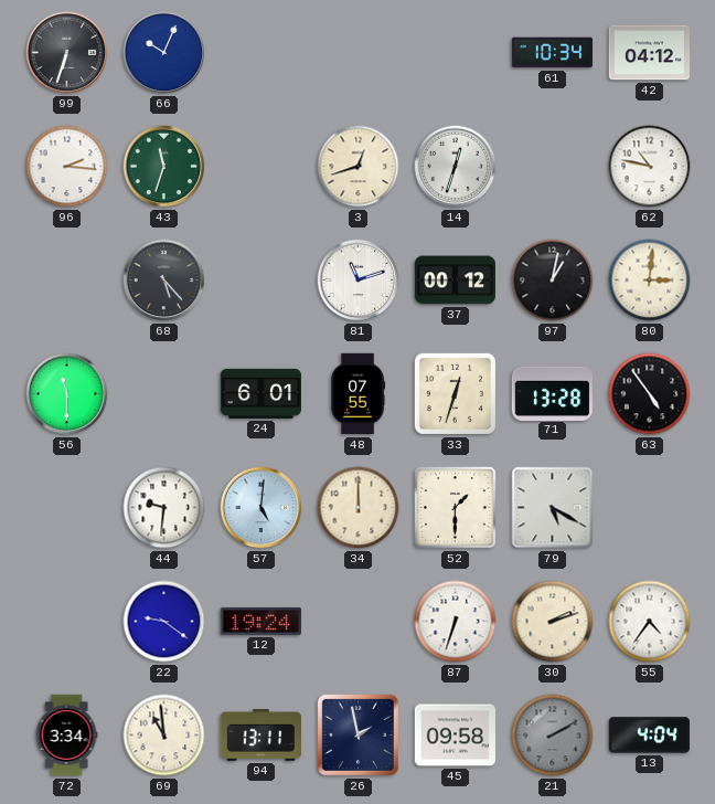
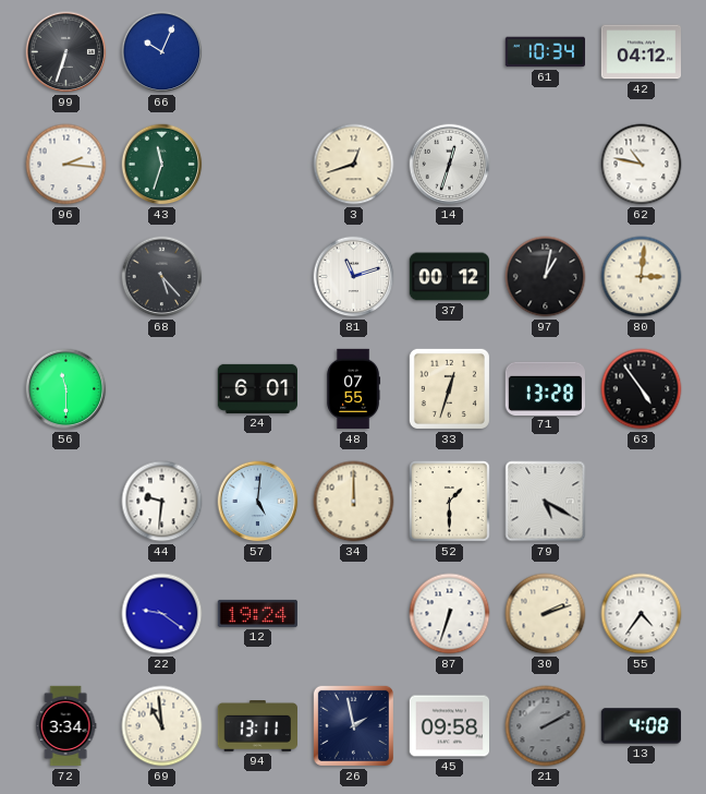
13: 4:04 -> 4:08 (641, 726)
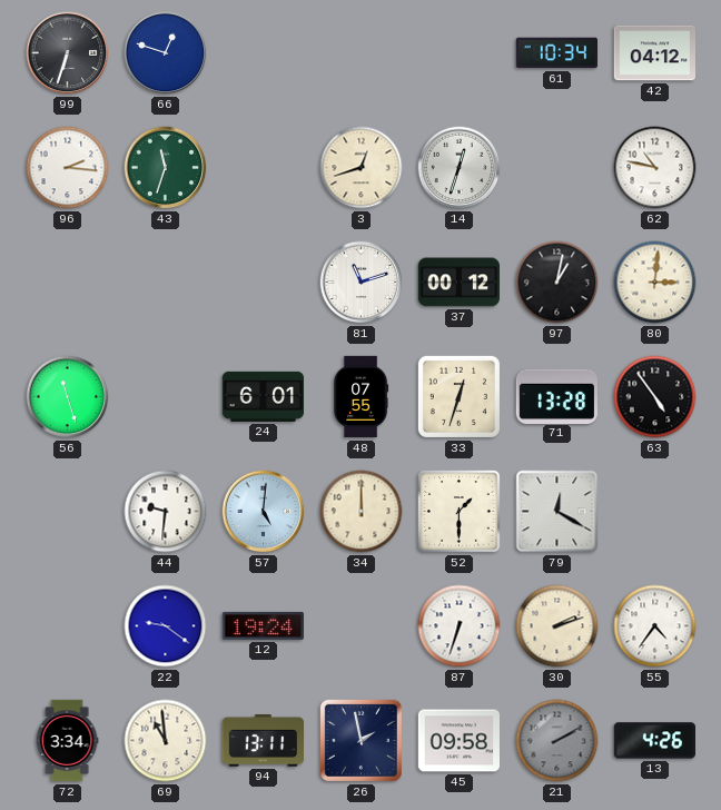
66: 10:04 -> 12:48 (166, 53)
68: 5:23 -> none (162, 277)
56: 11:30 -> 11:27 (68, 397)
79: 5:20 -> 12:20 (557, 512)
13: 4:08 -> 4:26 (654, 741)
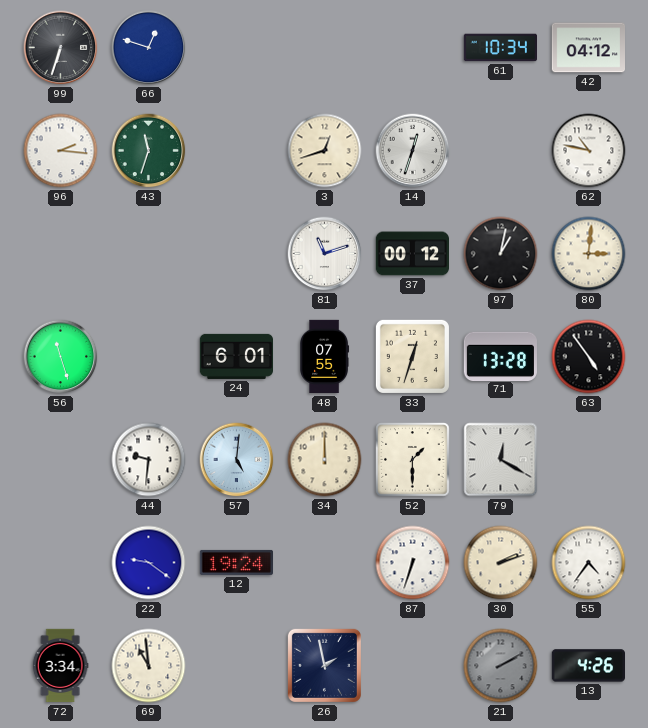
94: 13:11 -> none (263, 741)
45: 09:58 -> none (458, 741)
